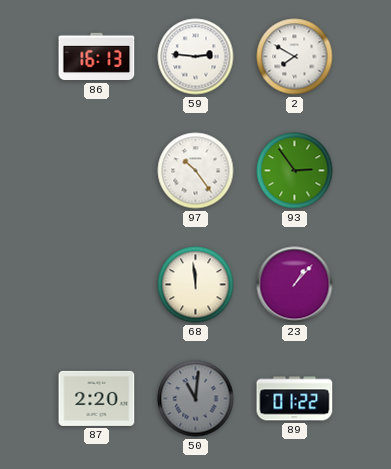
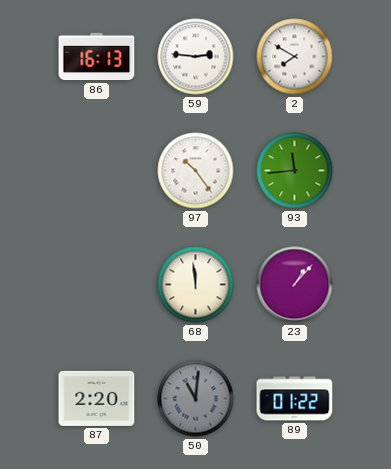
93: 2:54 -> 11:44 (295, 171)
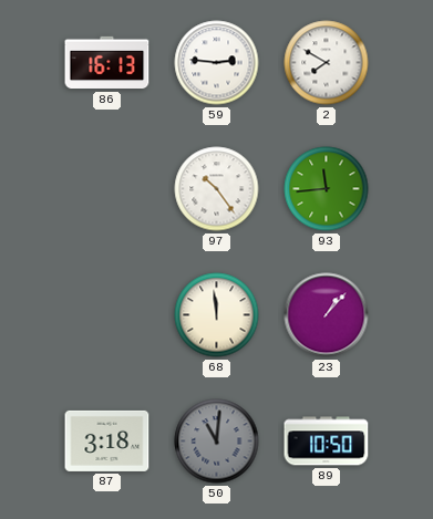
87: 2:20 -> 3:18 (107, 440)
89: 01:22 -> 10:50 (327, 442)
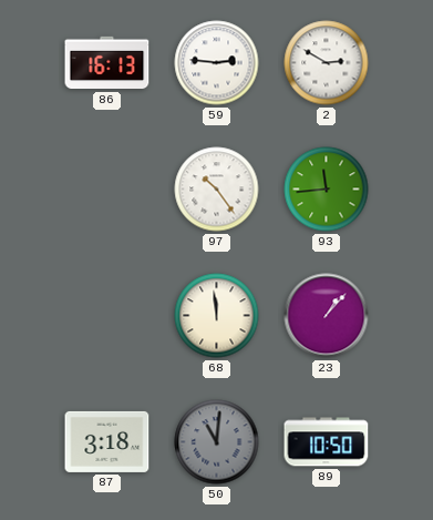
2: 7:50 -> 2:50 (327, 63)
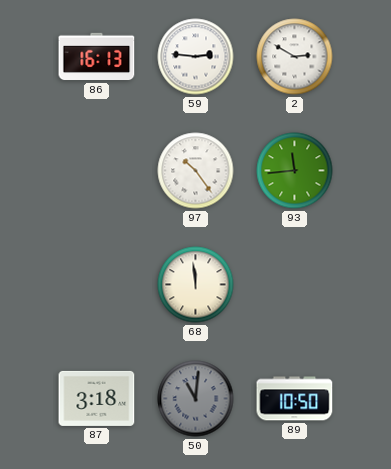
23: 1:07 -> none (327, 316)
